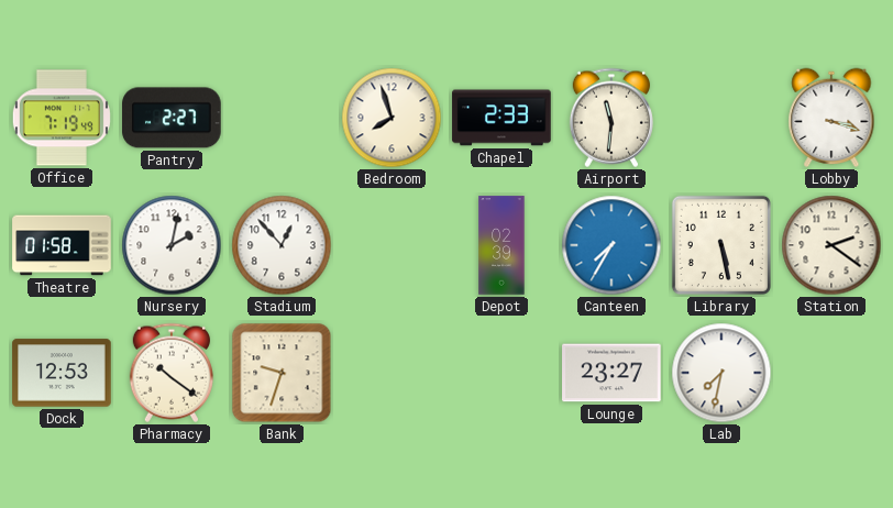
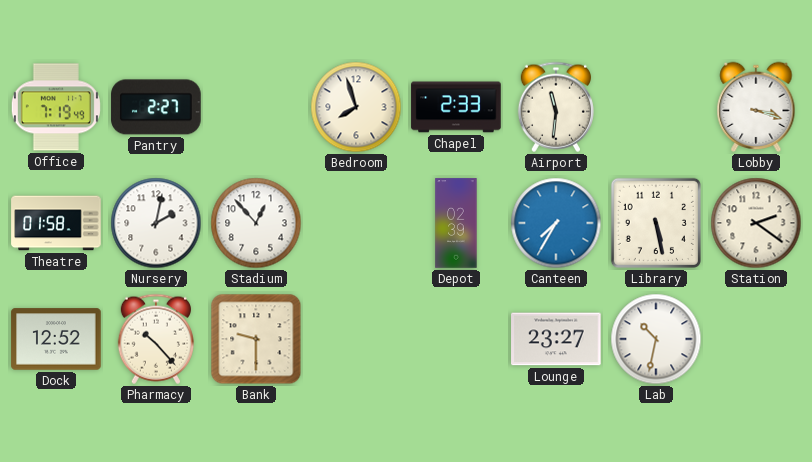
Dock: 12:53 -> 12:52 (56, 339)
Pharmacy: 10:21 -> 10:23 (156, 339)
Bank: 9:33 -> 9:30 (256, 339)
Lab: 7:32 -> 10:32 (656, 339)
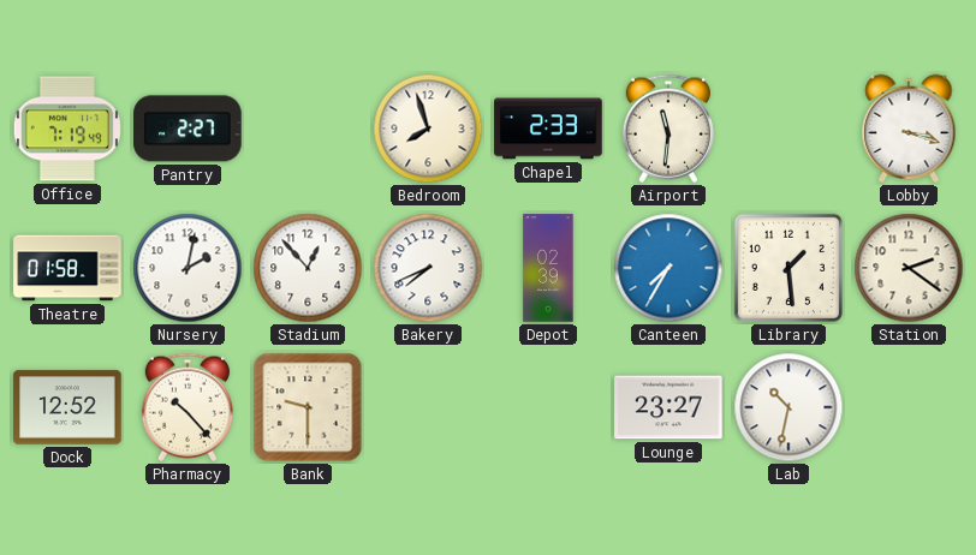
Bakery: none -> 7:41 (428, 268)
Library: 5:28 -> 1:29 (788, 268)
